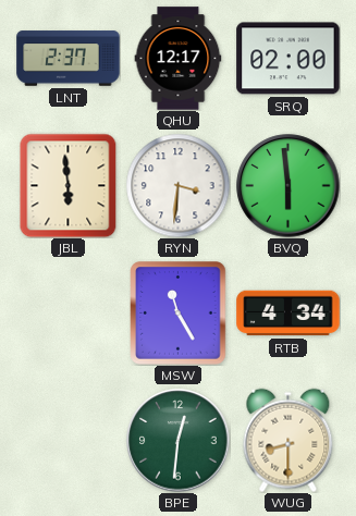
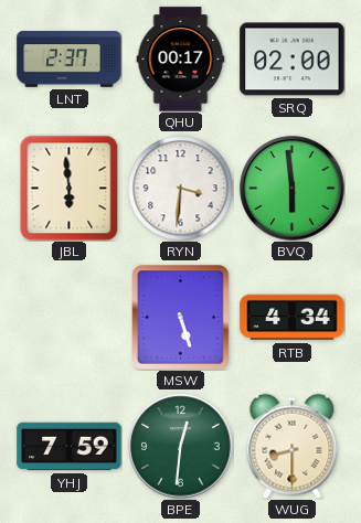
QHU: 12:17 -> 00:17 (181, 60)
MSW: 11:25 -> 5:27 (181, 318)
YHJ: none -> 7:59 (70, 447)
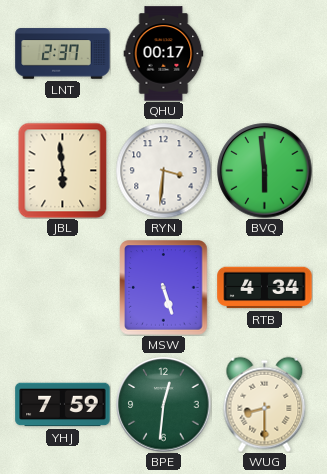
SRQ: 02:00 -> none (293, 60)
